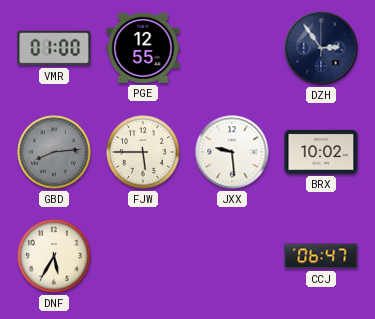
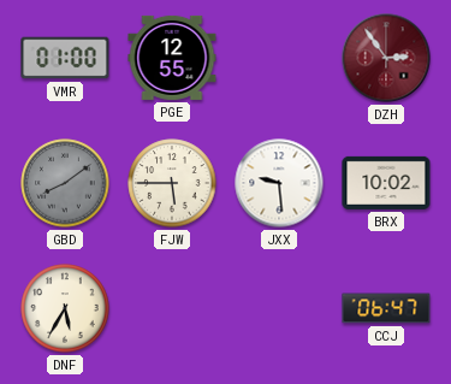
DZH dial: navy -> burgundy (386, 58)
GBD: 8:14 -> 8:09 (65, 183)
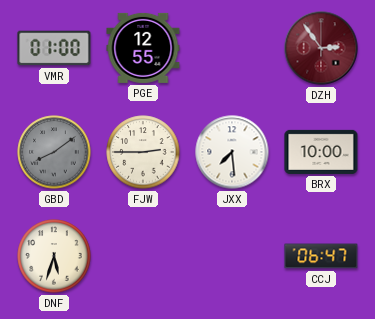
FJW: 5:45 -> 2:45 (143, 152)
JXX: 9:29 -> 7:29 (232, 152)
BRX: 10:02 -> 10:00 (321, 152)
DNF: 5:35 -> 5:33 (54, 256)
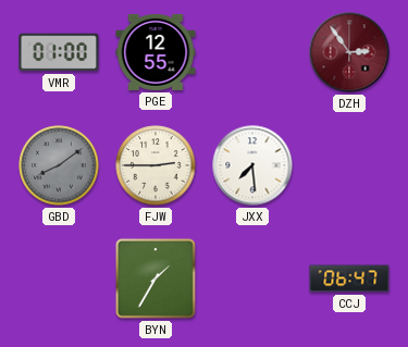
BRX: 10:00 -> none (321, 152)
DNF: 5:33 -> none (54, 256)
BYN: none -> 1:35 (156, 278)
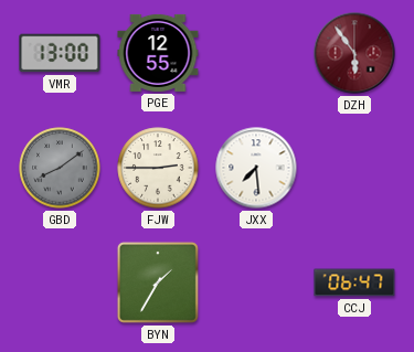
VMR: 01:00 -> 13:00 (60, 53)
DZH: 2:54 -> 5:54 (354, 53)
